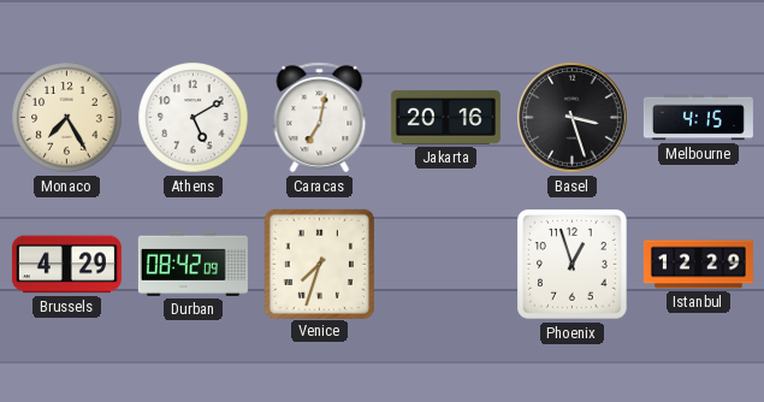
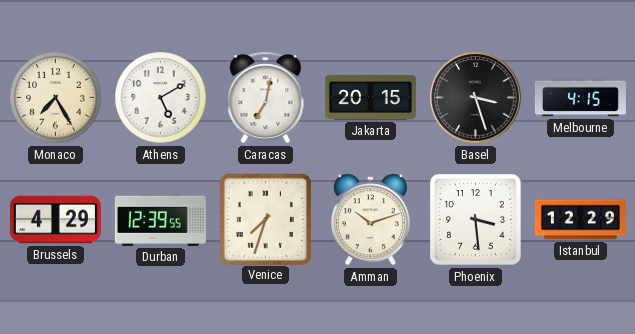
Jakarta: 20:16 -> 20:15 (370, 97)
Durban: 08:42 -> 12:39 (160, 219)
Amman: none -> 10:12 (370, 220)
Phoenix: 12:57 -> 3:29 (476, 220)
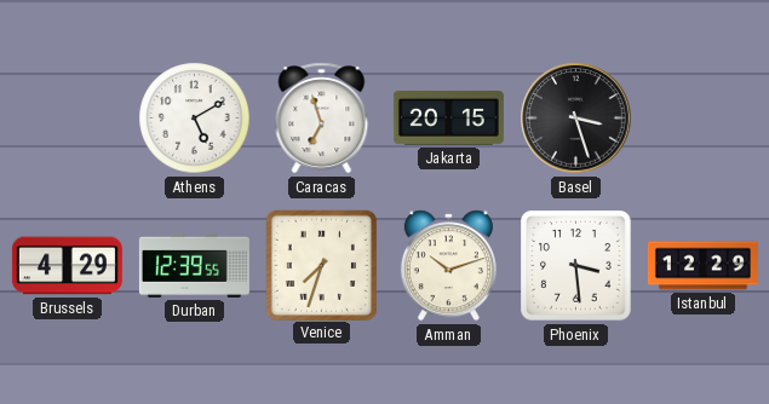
Monaco: 7:25 -> none (56, 98)
Caracas: 7:02 -> 6:57 (322, 119)
Melbourne: 4:15 -> none (580, 98)
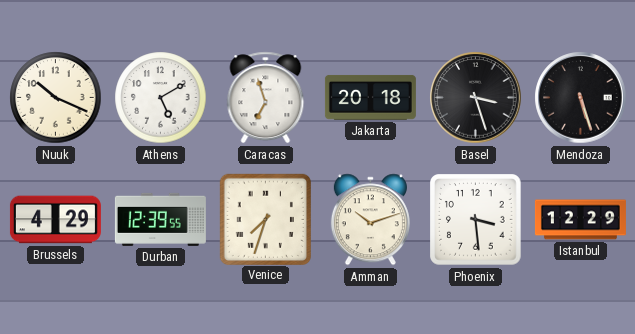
Nuuk: none -> 10:19 (56, 98)
Jakarta: 20:15 -> 20:18 (370, 97)
Mendoza: none -> 5:27 (581, 98)
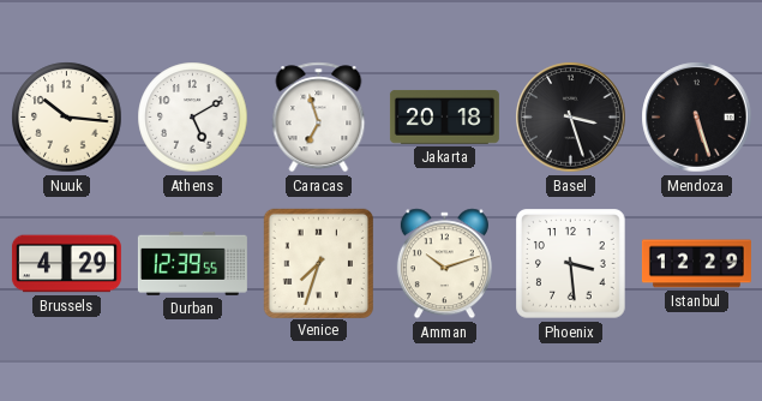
Nuuk: 10:19 -> 10:16 (67, 118)
